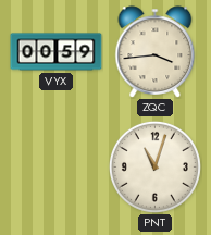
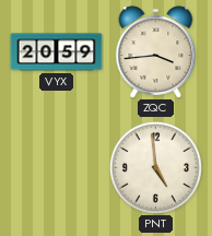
VYX: 00:59 -> 20:59 (57, 52)
PNT: 11:03 -> 4:59 (155, 167)
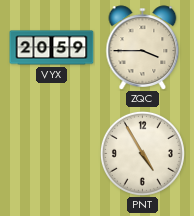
ZQC: 3:44 -> 3:45 (143, 48)
PNT: 4:59 -> 4:55 (142, 153)
